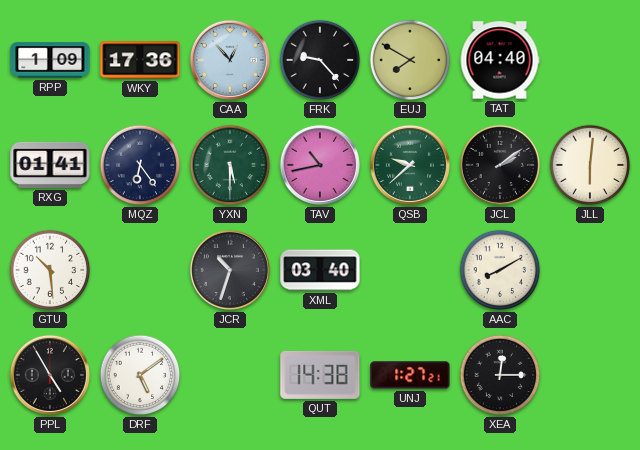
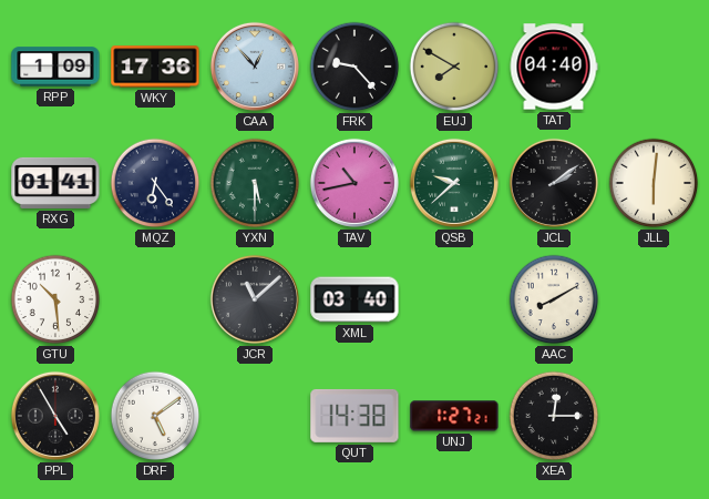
JCR: 10:33 -> 11:08 (255, 299)
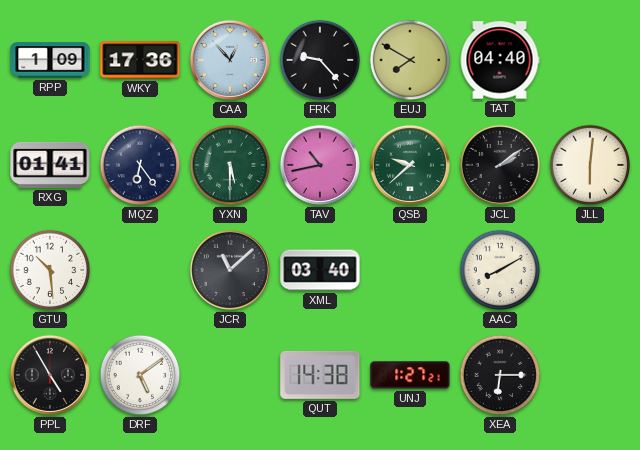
XEA: 12:15 -> 6:15 (500, 375)
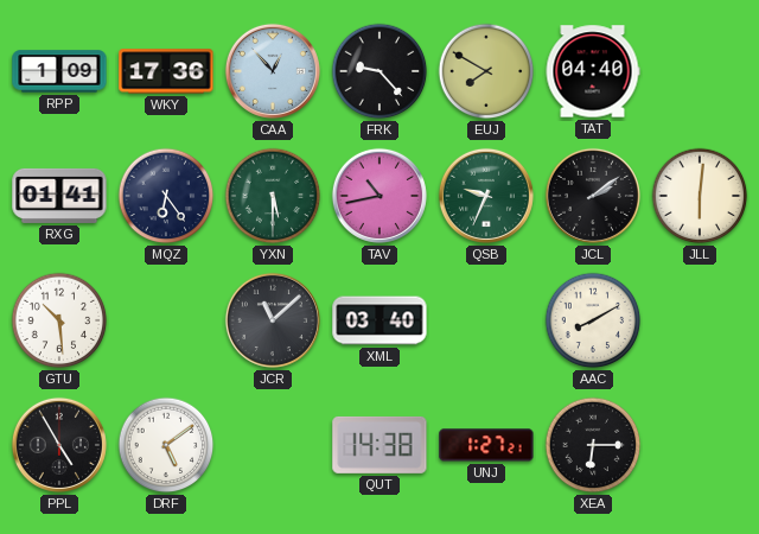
QSB: 9:38 -> 9:34 (486, 196)
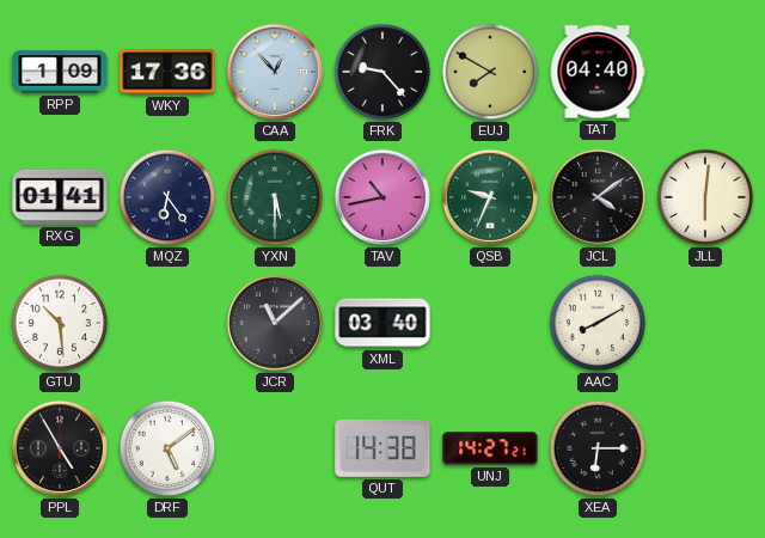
JCL: 2:09 -> 4:09 (598, 197)
UNJ: 1:27 -> 14:27 (490, 448)
